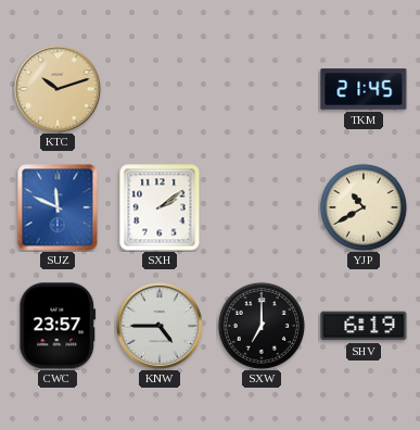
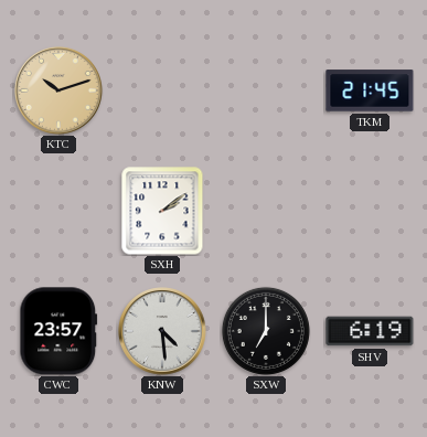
SUZ: 11:49 -> none (58, 207)
YJP: 10:40 -> none (364, 207)
KNW: 4:45 -> 4:29 (163, 332)
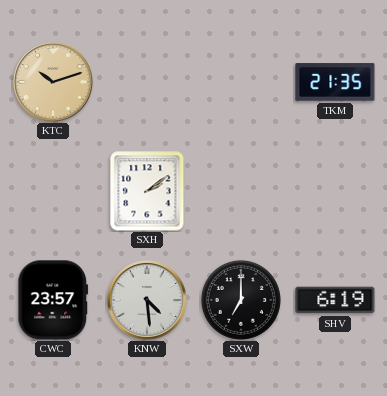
TKM: 21:45 -> 21:35 (335, 82)
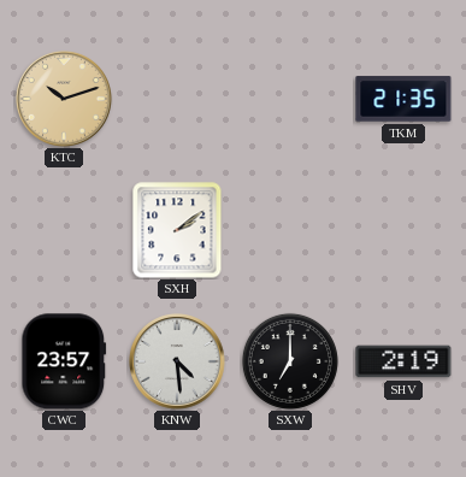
SHV: 6:19 -> 2:19 (403, 361)
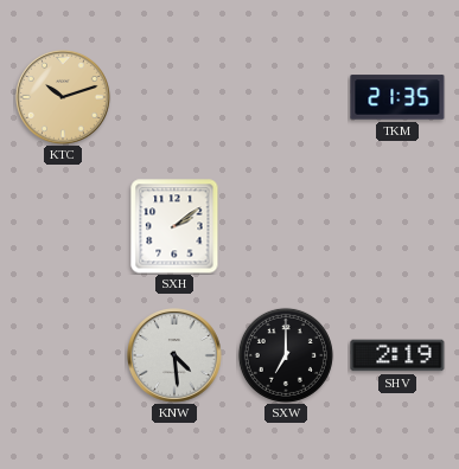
CWC: 23:57 -> none (64, 361)
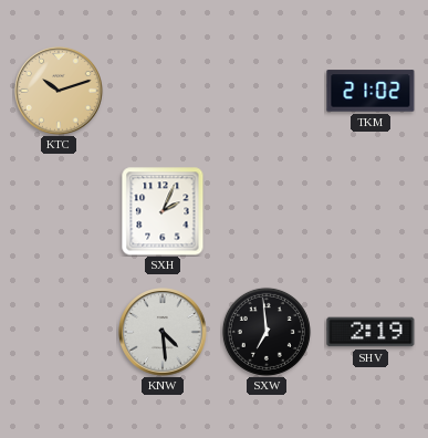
TKM: 21:35 -> 21:02 (370, 91)
SXH: 2:09 -> 2:04 (163, 211)
SXW: 7:00 -> 6:59 (267, 332)
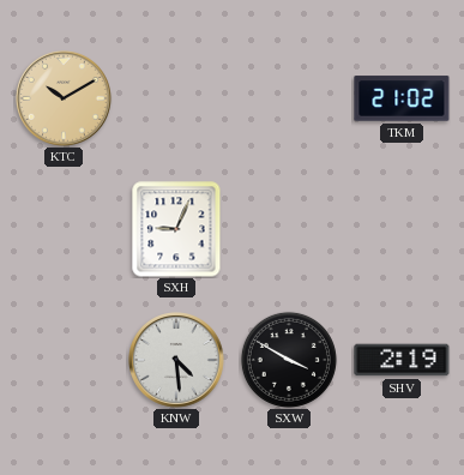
KTC: 10:12 -> 10:10 (65, 100)
SXH: 2:04 -> 9:04 (176, 229)
SXW: 6:59 -> 3:50 (289, 360)
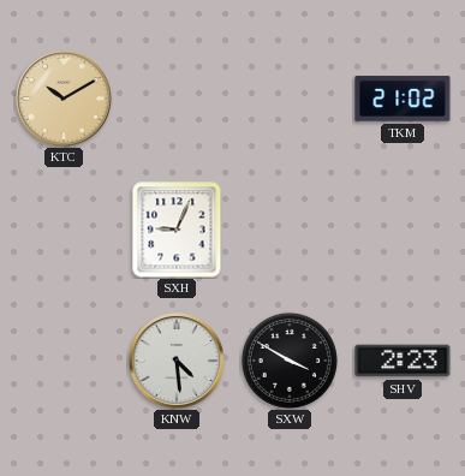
SHV: 2:19 -> 2:23 (403, 361)
